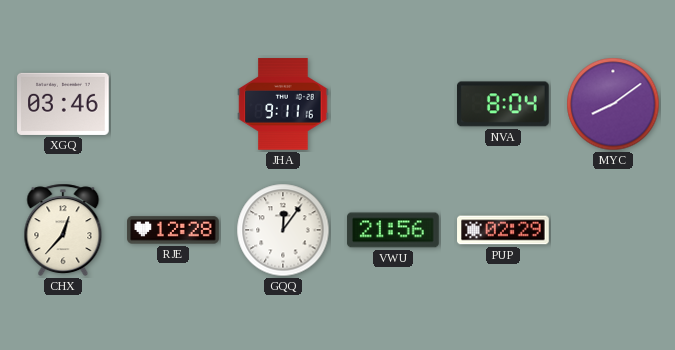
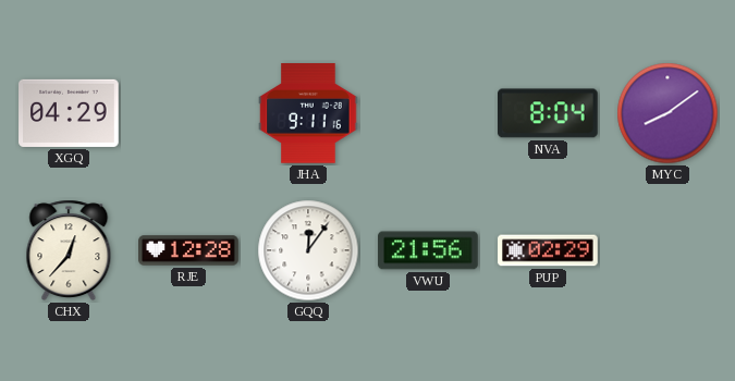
XGQ: 03:46 -> 04:29 (69, 113)
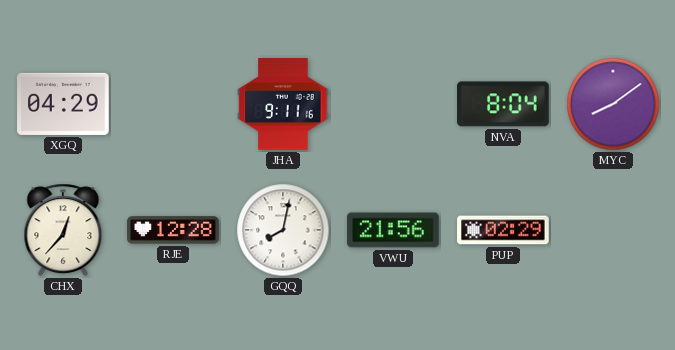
GQQ: 12:06 -> 8:02 (283, 230)
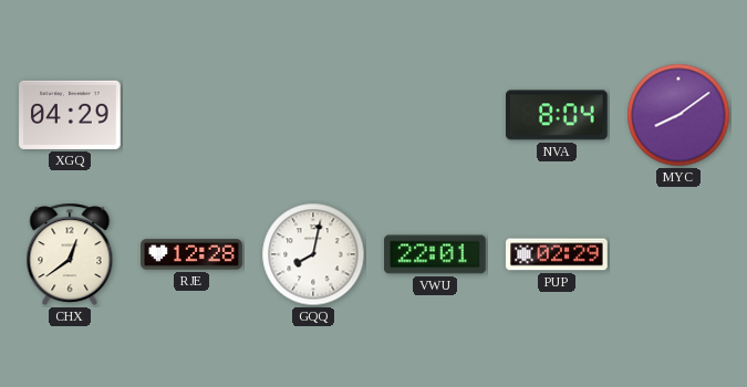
JHA: 9:11 -> none (283, 104)
CHX: 12:37 -> 12:39 (70, 254)
VWU: 21:56 -> 22:01 (435, 254)
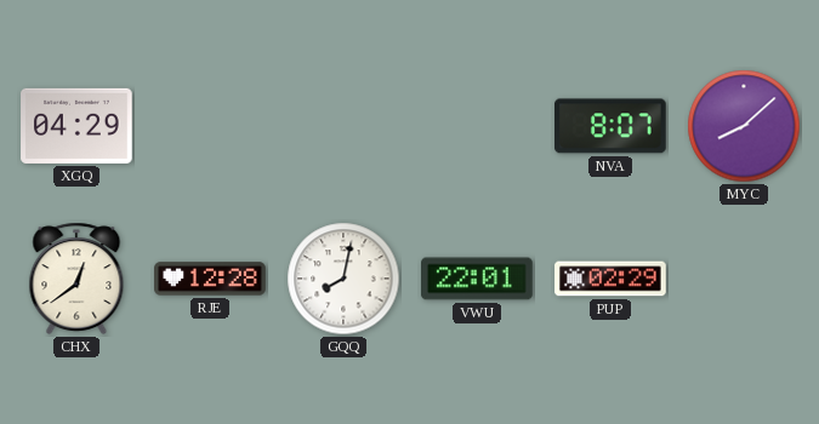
NVA: 8:04 -> 8:07 (612, 126)
MYC: 8:09 -> 8:08 (744, 126)
